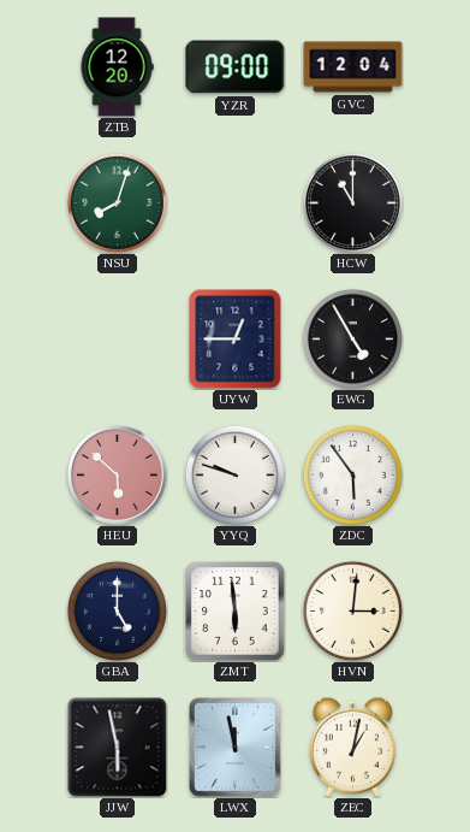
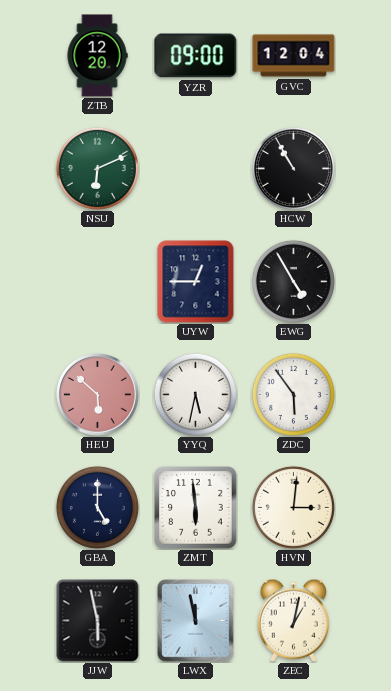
NSU: 8:03 -> 6:11 (97, 168)
HCW: 11:00 -> 10:55 (293, 168)
YYQ: 9:48 -> 5:32 (195, 394)
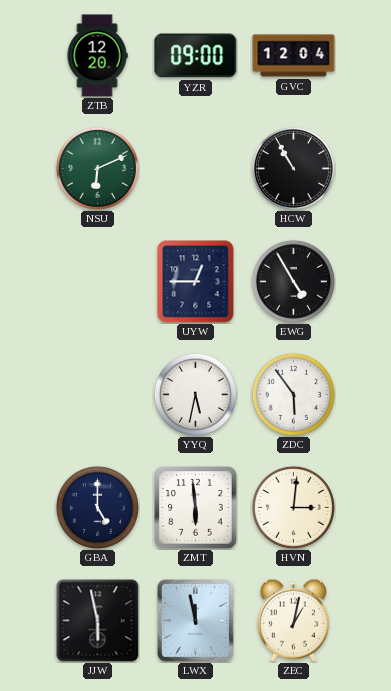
HEU: 5:52 -> none (98, 395)
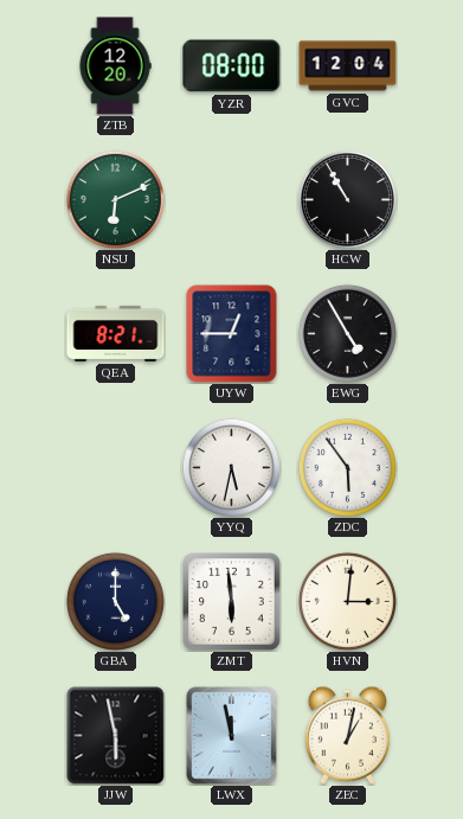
YZR: 09:00 -> 08:00 (232, 66)
QEA: none -> 8:21 (116, 333)
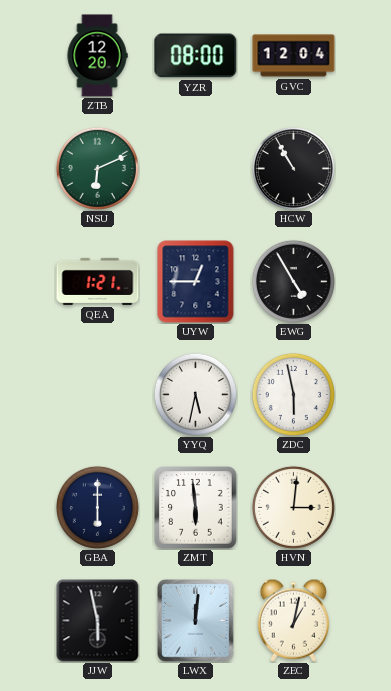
QEA: 8:21 -> 1:21 (98, 281)
ZDC: 5:54 -> 5:58 (293, 394)
GBA: 5:00 -> 6:00 (97, 507)
LWX: 11:58 -> 12:01 (196, 621)
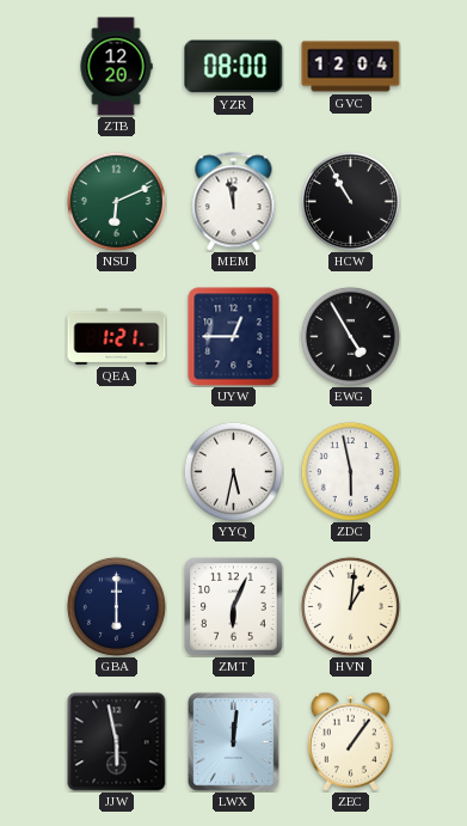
MEM: none -> 11:58 (234, 202)
ZMT: 5:59 -> 6:04 (234, 607)
HVN: 3:01 -> 1:01 (350, 606)
ZEC: 1:02 -> 1:06 (350, 741)
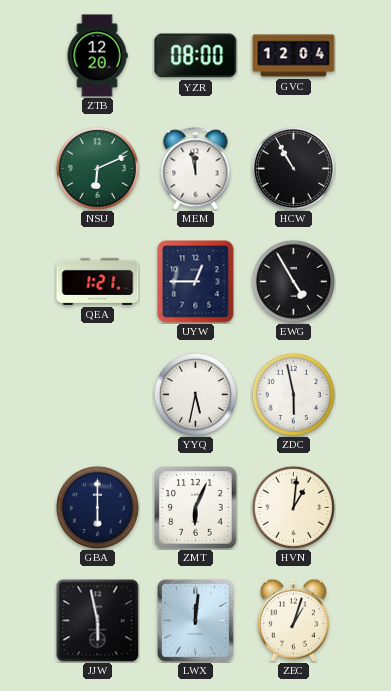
ZEC: 1:06 -> 1:03 (293, 620)
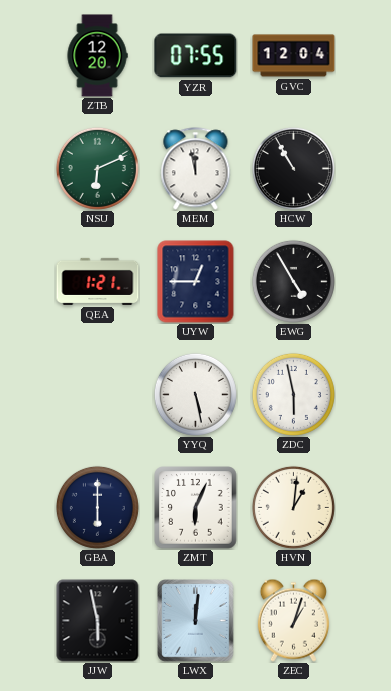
YZR: 08:00 -> 07:55 (196, 56)
YYQ: 5:32 -> 5:28 (195, 394)
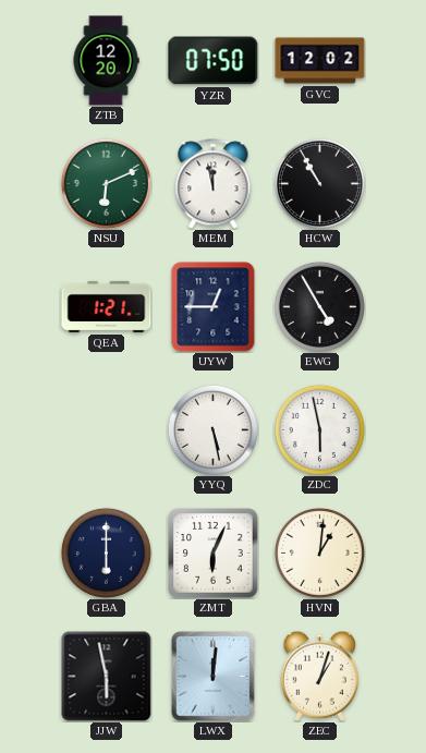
YZR: 07:55 -> 07:50 (214, 61)
GVC: 12:04 -> 12:02 (320, 61)
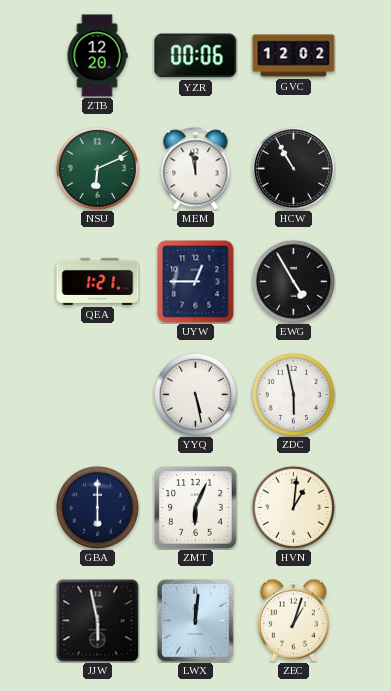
YZR: 07:50 -> 00:06 (196, 56)
